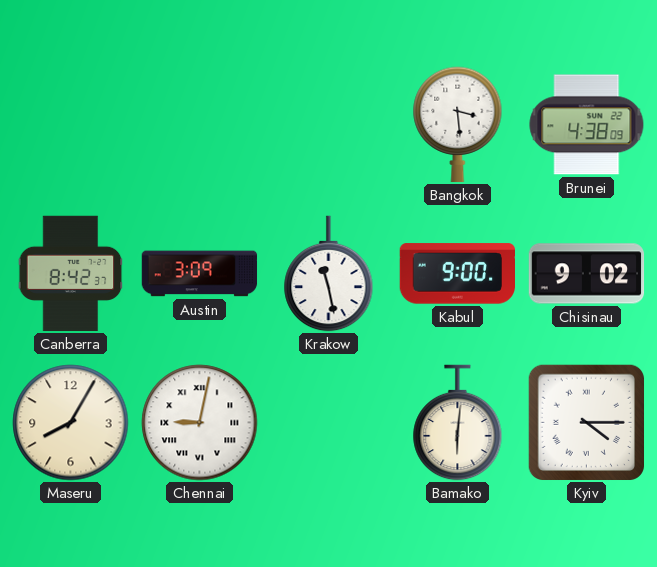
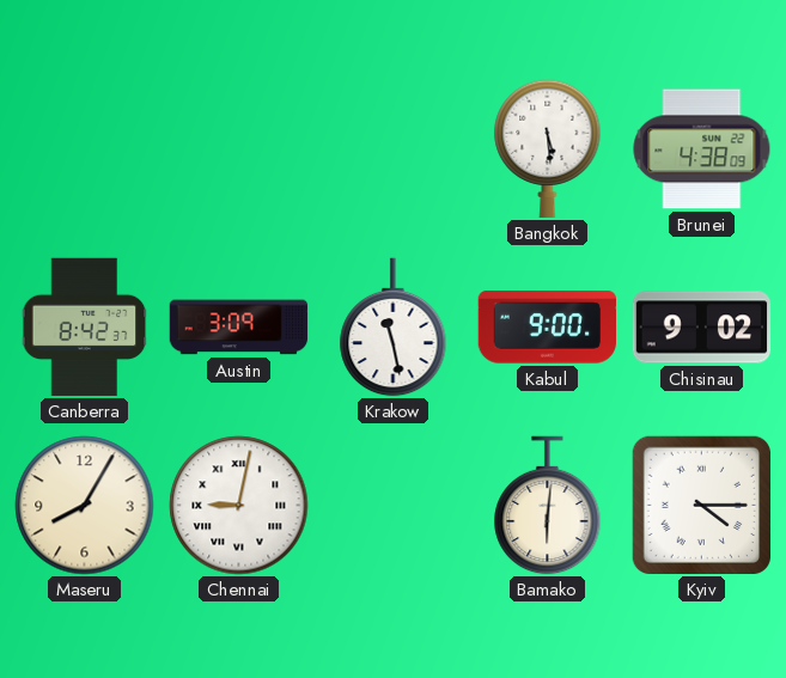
Bangkok: 3:29 -> 5:29 (548, 149)
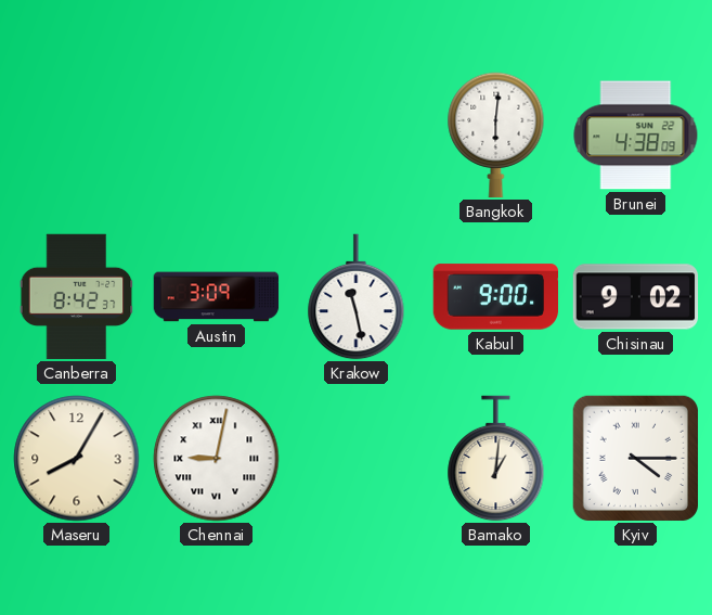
Bangkok: 5:29 -> 6:01 (496, 136)
Bamako: 6:01 -> 1:01 (496, 459)
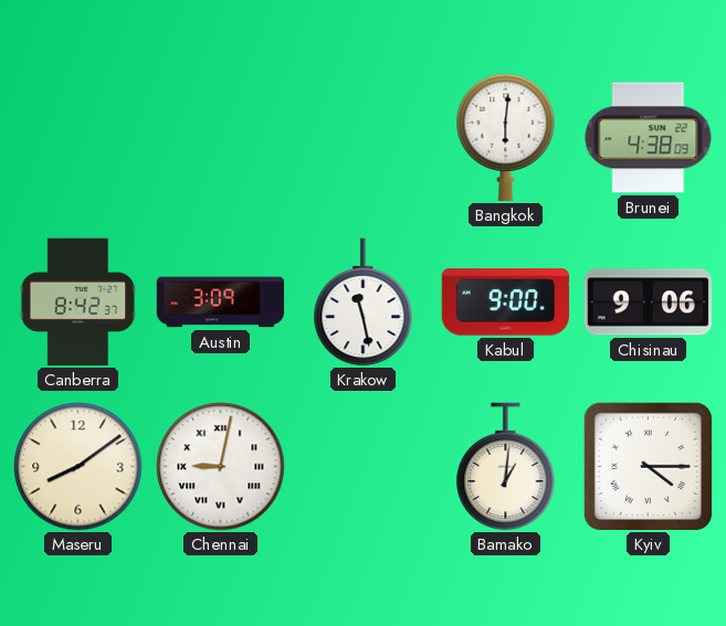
Chisinau: 9:02 -> 9:06 (649, 303)
Maseru: 8:05 -> 8:09 (78, 467)
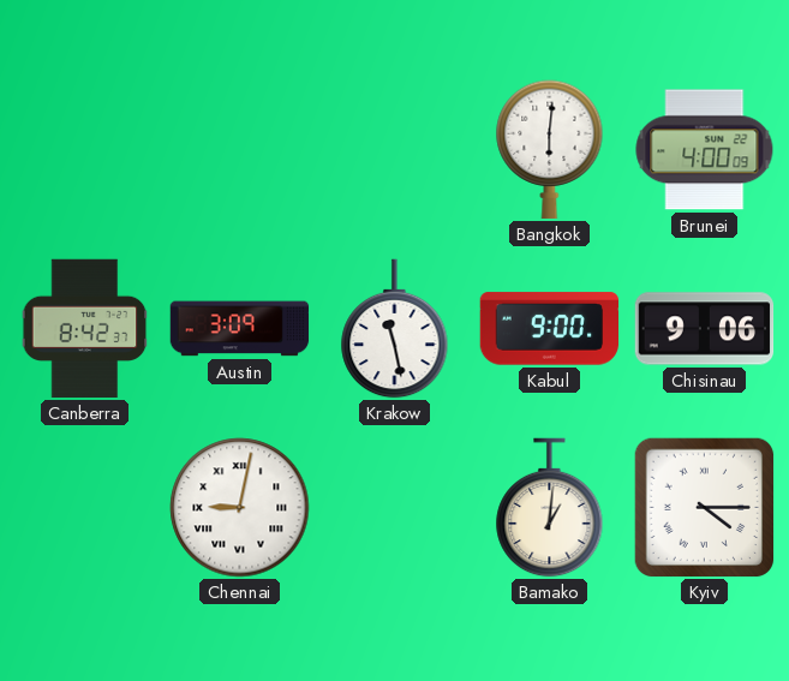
Brunei: 4:38 -> 4:00 (705, 150)
Maseru: 8:09 -> none (78, 467)
